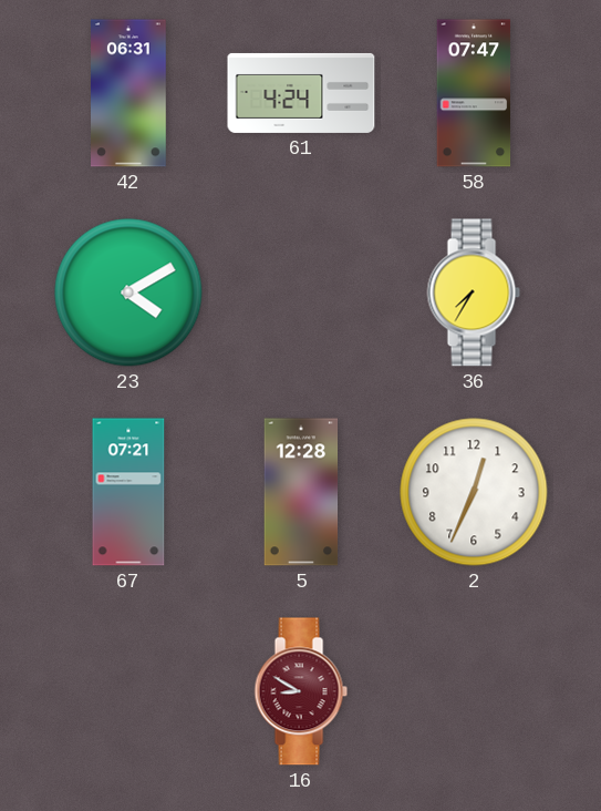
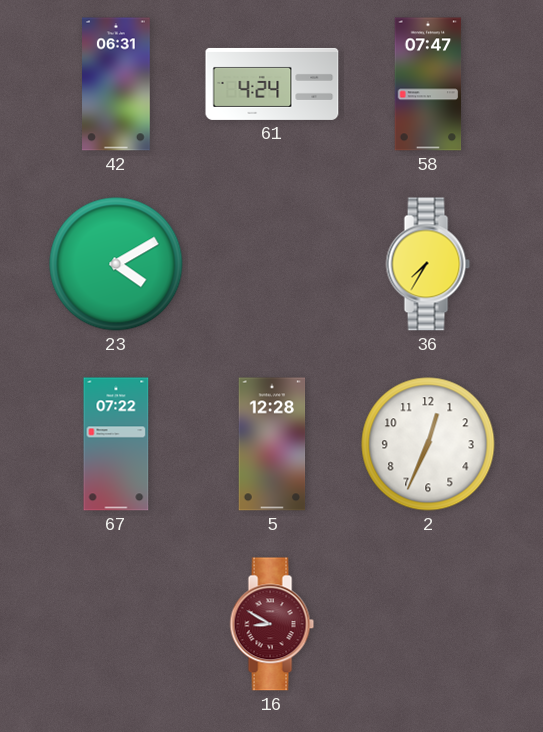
67: 07:21 -> 07:22 (116, 444)
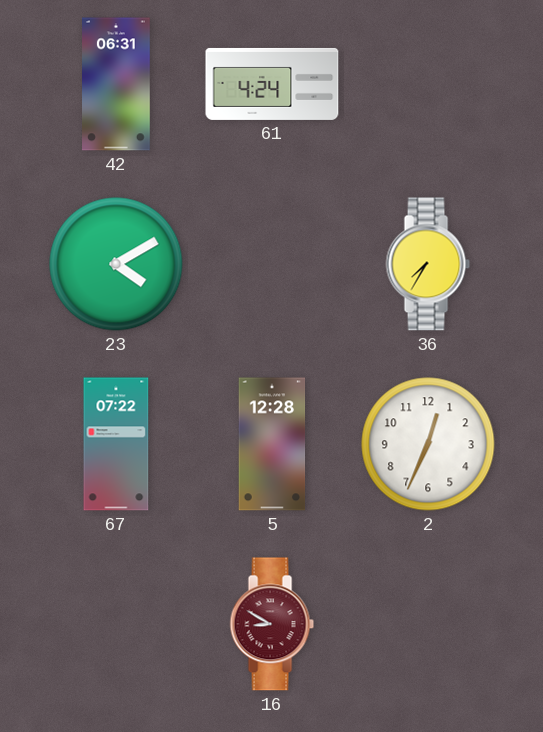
58: 07:47 -> none (428, 84)
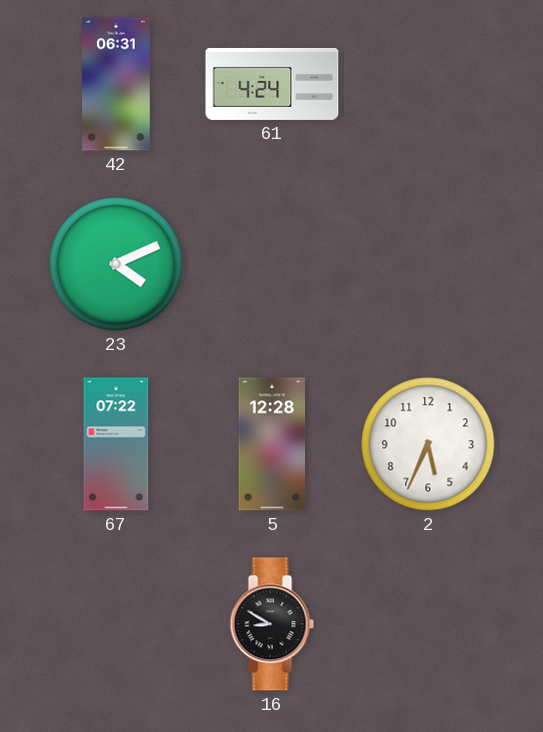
23: 4:10 -> 4:11 (116, 264)
36: 7:35 -> none (428, 264)
2: 12:34 -> 5:34 (428, 444)
16 dial: burgundy -> black (272, 624)
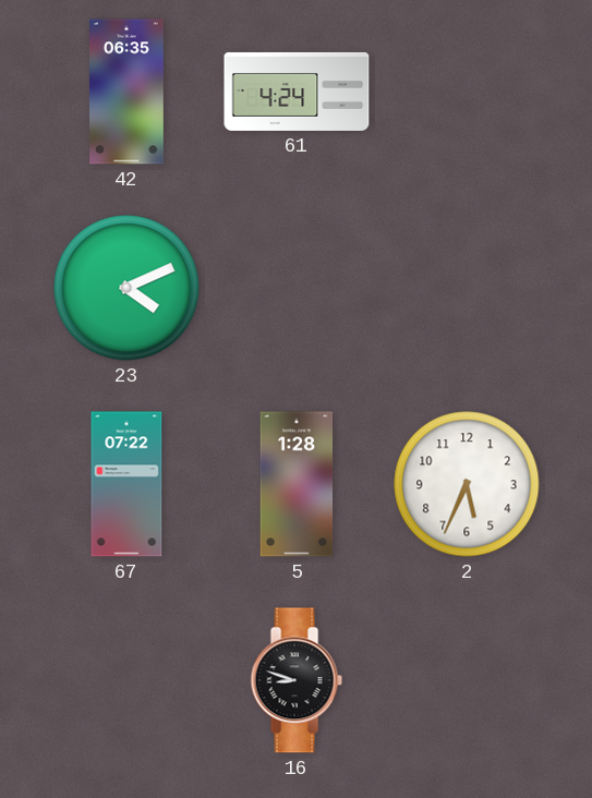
42: 06:31 -> 06:35 (128, 92)
5: 12:28 -> 1:28 (297, 484)
16: 8:50 -> 8:48 (297, 680)
